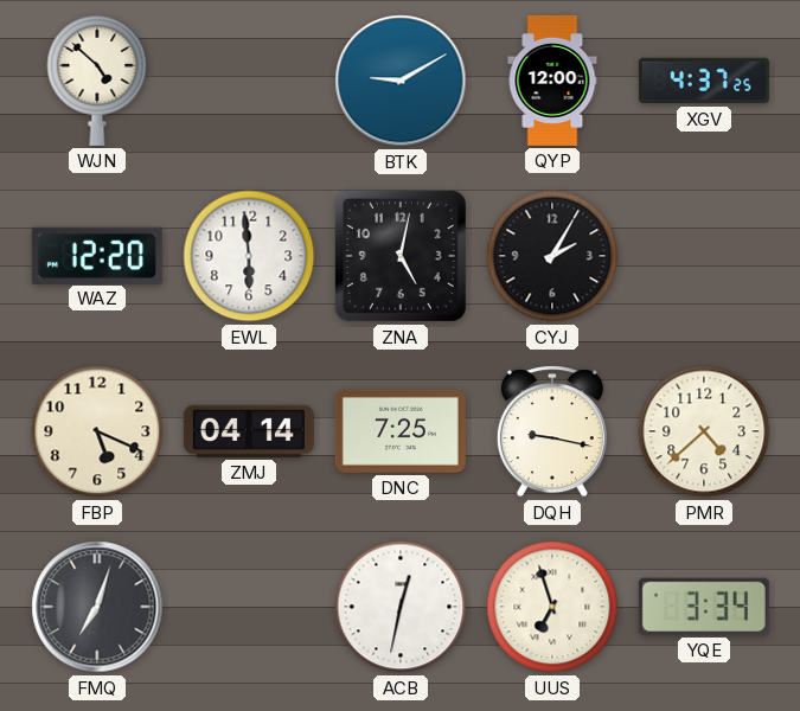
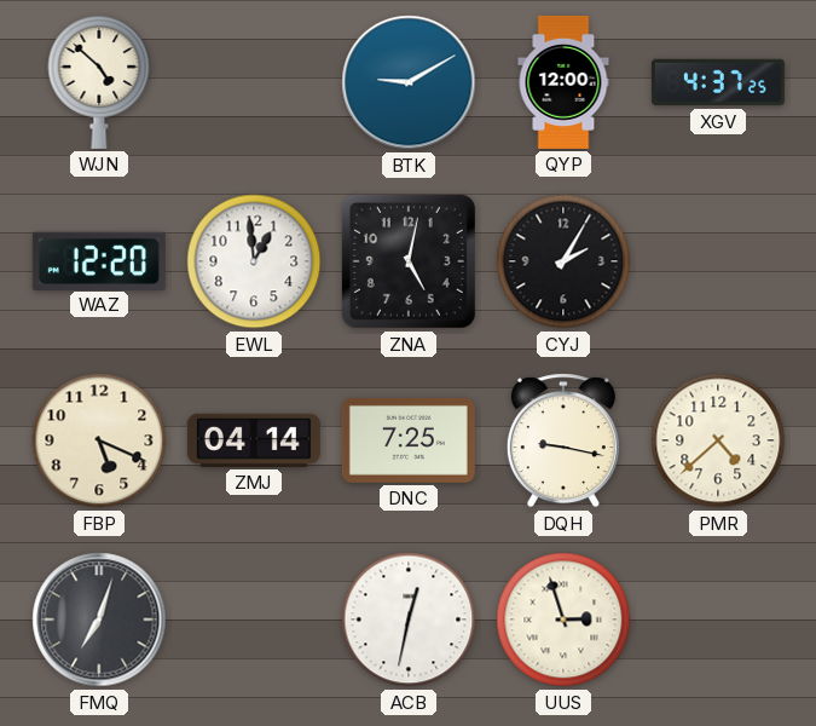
EWL: 5:59 -> 12:59 (254, 261)
UUS: 6:57 -> 2:57 (563, 620)
YQE: 3:34 -> none (704, 607)
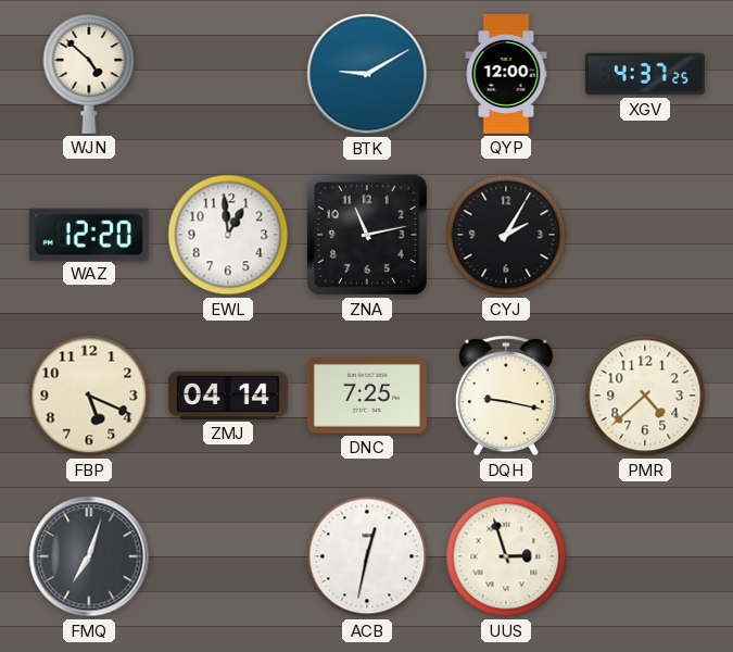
ZNA: 5:02 -> 11:13 (367, 235)
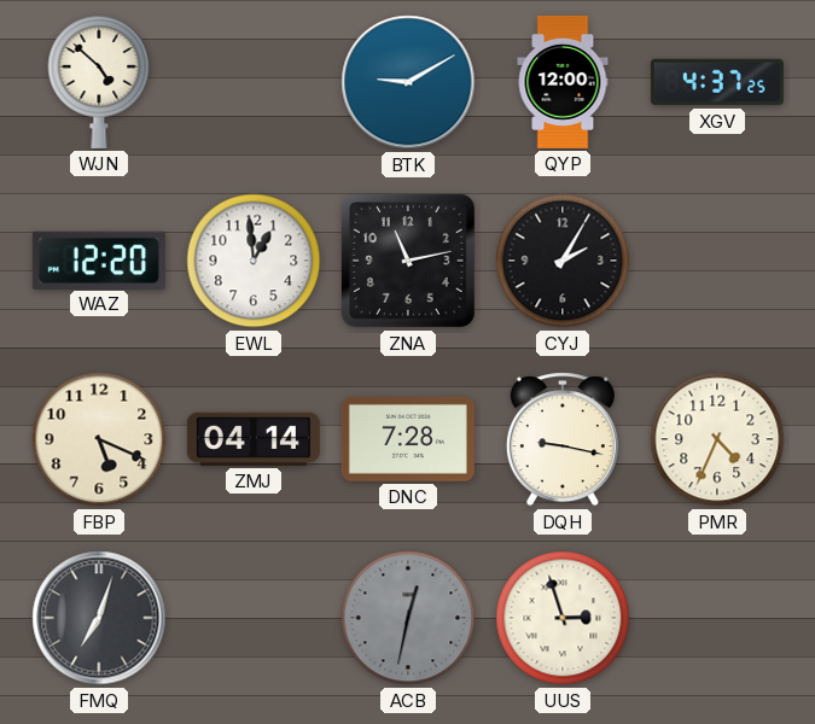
DNC: 7:25 -> 7:28 (408, 439)
PMR: 4:38 -> 4:34 (717, 439)
ACB dial: white -> grey (408, 618)
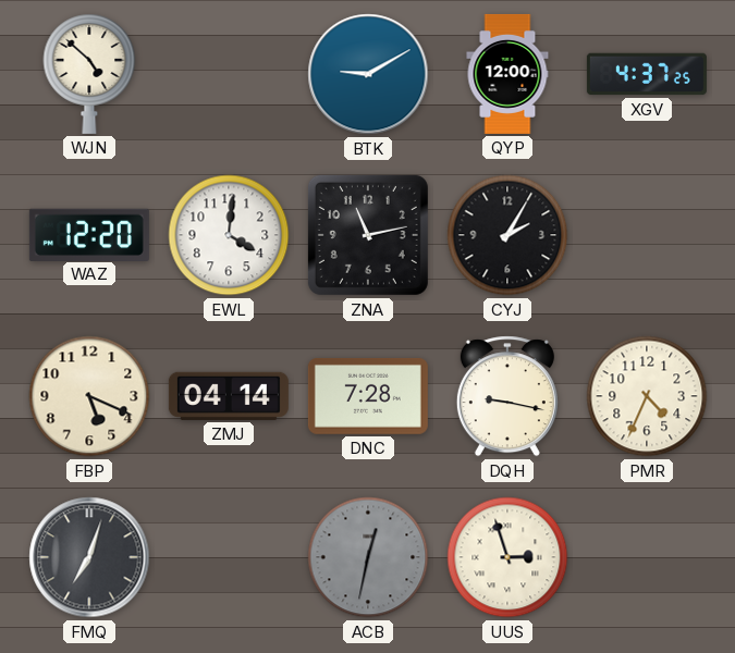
EWL: 12:59 -> 4:01 (229, 235)
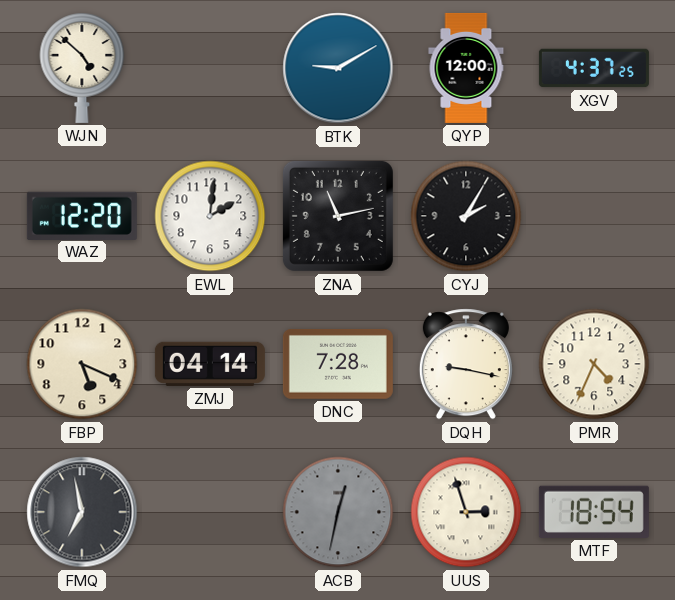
EWL: 4:01 -> 2:01 (210, 216)
FMQ: 7:03 -> 6:58 (82, 512)
MTF: none -> 18:54 (594, 512)
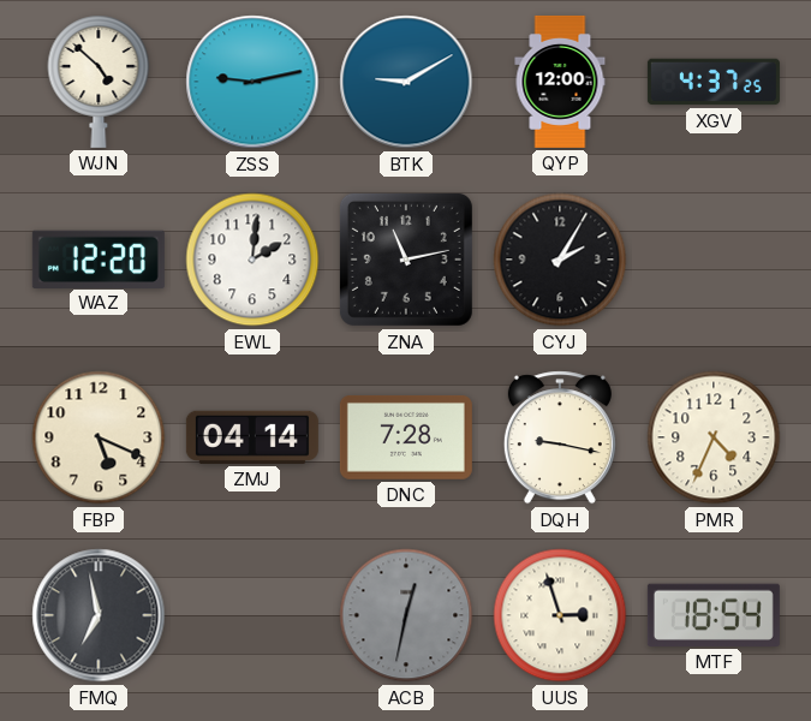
ZSS: none -> 9:13 (252, 82)
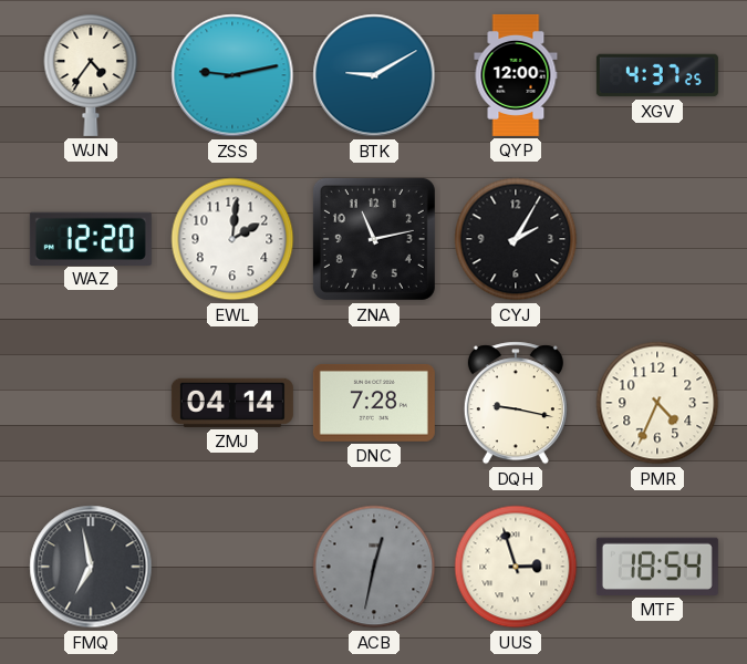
WJN: 4:52 -> 4:36 (91, 75)
FBP: 5:19 -> none (99, 437)
